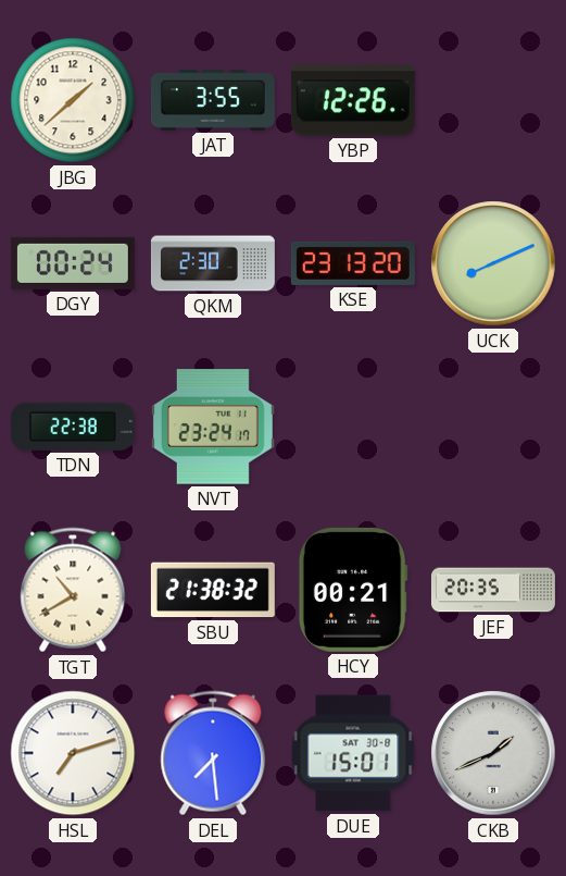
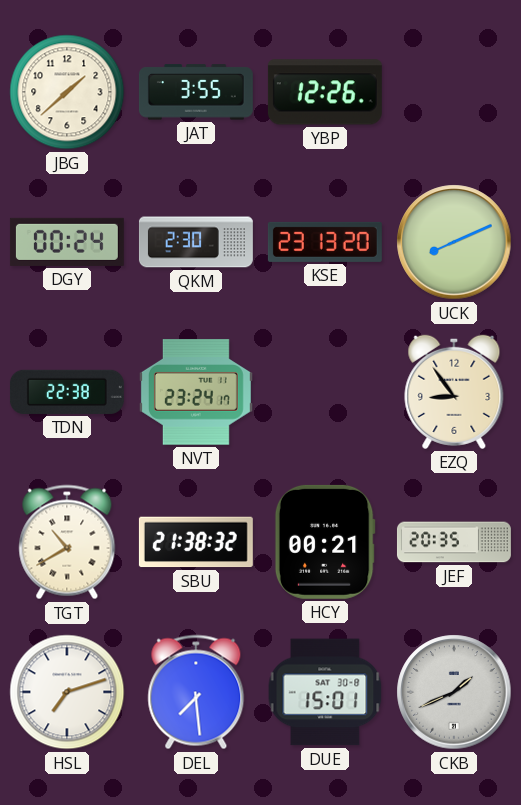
EZQ: none -> 8:54 (454, 392)
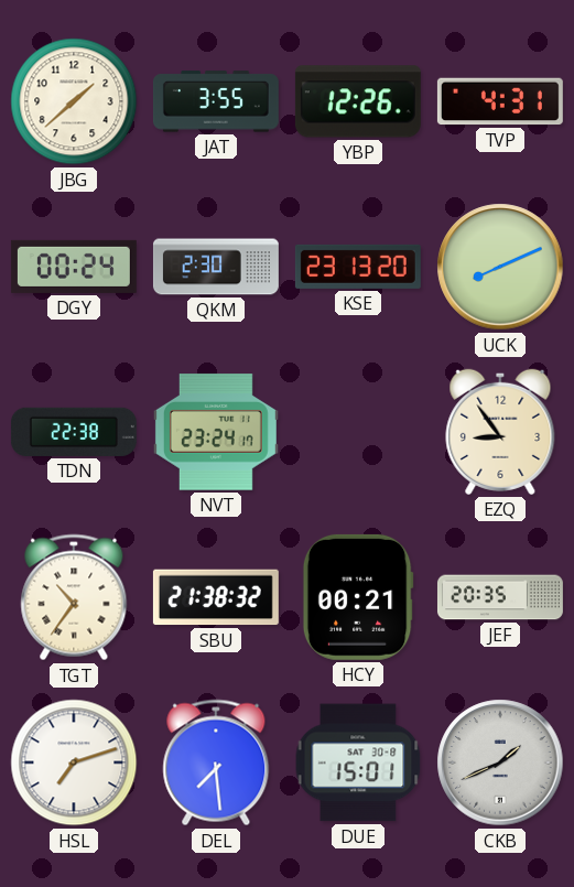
TVP: none -> 4:31 (500, 101)
TGT: 10:40 -> 10:36 (74, 597)
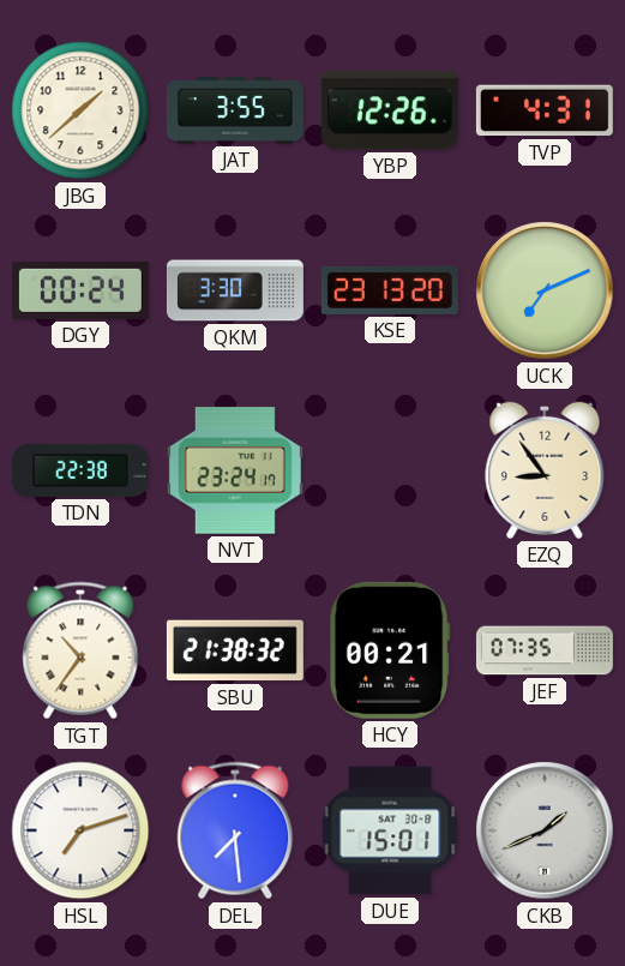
QKM: 2:30 -> 3:30 (235, 290)
UCK: 8:11 -> 7:11 (545, 290)
JEF: 20:35 -> 07:35 (545, 650)
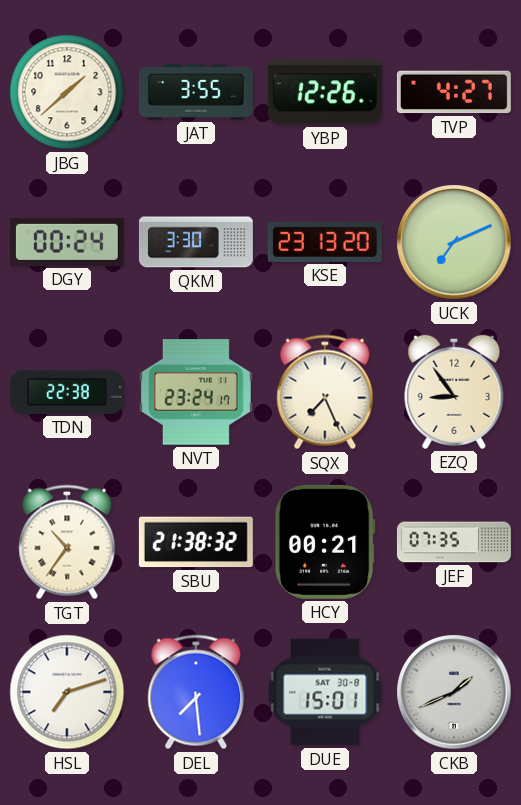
TVP: 4:31 -> 4:27 (454, 92)
SQX: none -> 7:26 (325, 392)
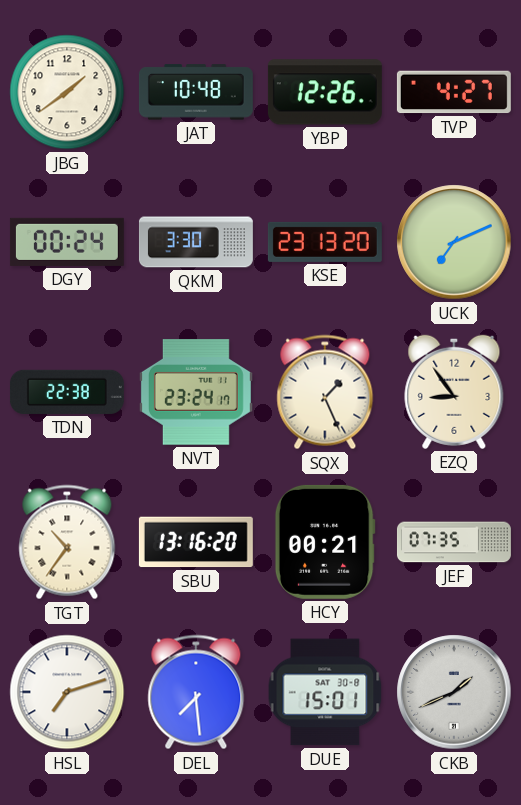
JBG: 1:38 -> 1:39 (67, 92)
JAT: 3:55 -> 10:48 (196, 92)
SQX: 7:26 -> 1:26 (325, 392)
SBU: 21:38 -> 13:16 (196, 542)
